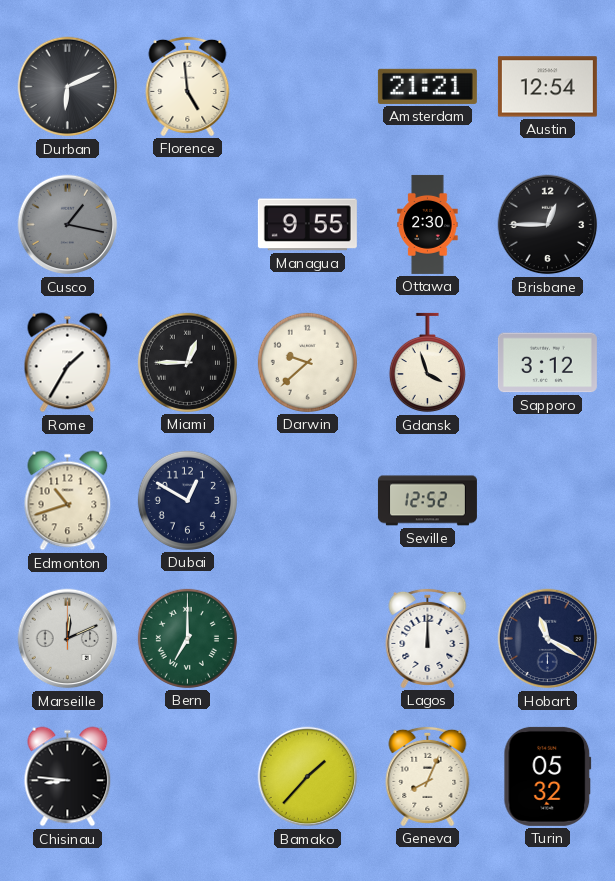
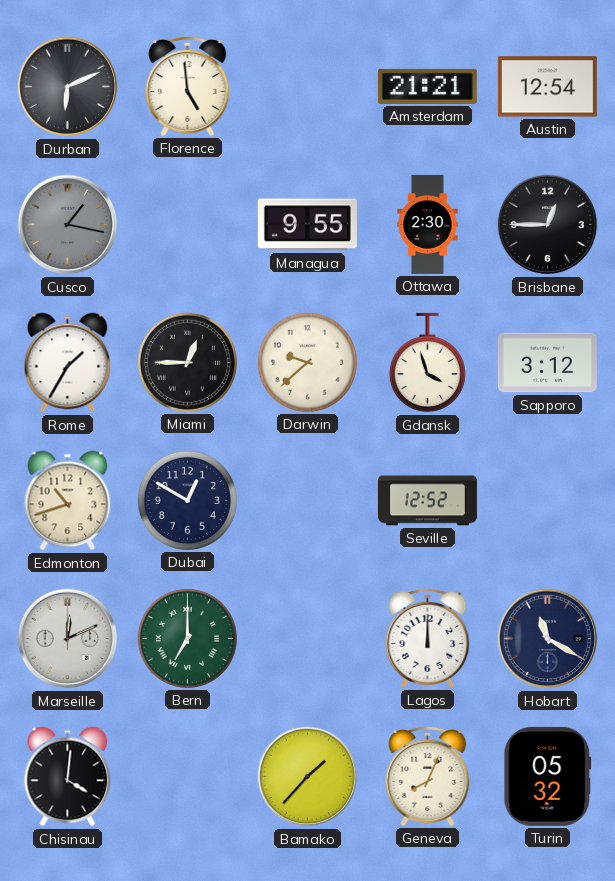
Chisinau: 8:46 -> 4:01 (68, 777)
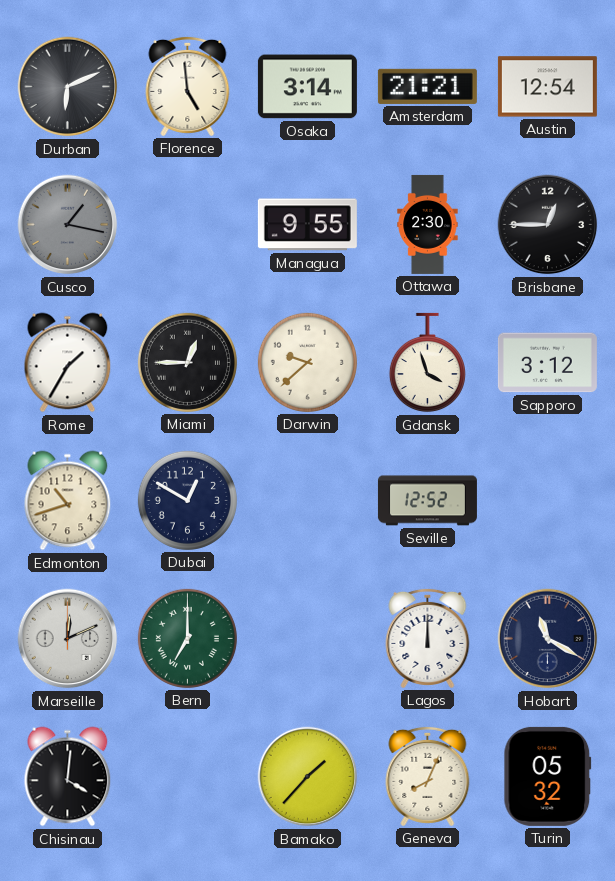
Osaka: none -> 3:14 (307, 87)
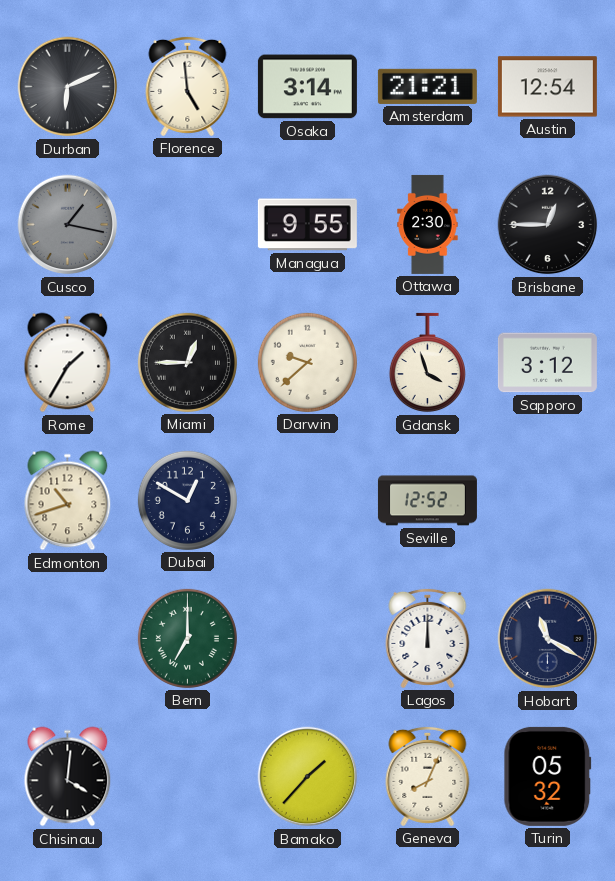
Marseille: 12:11 -> none (68, 639)
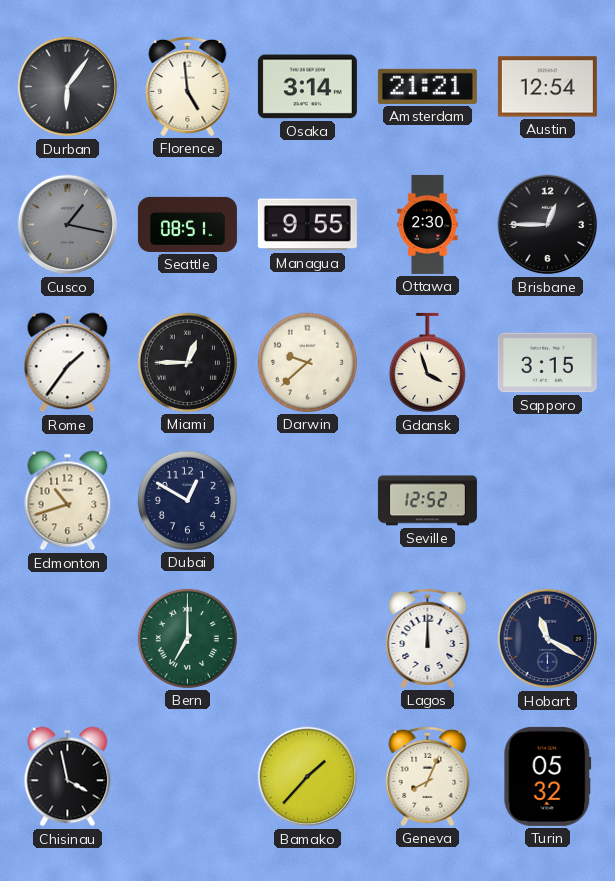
Durban: 6:11 -> 6:06 (68, 87)
Seattle: none -> 08:51 (187, 224)
Rome: 1:35 -> 1:36 (68, 363)
Sapporo: 3:12 -> 3:15 (547, 363)
Chisinau: 4:01 -> 3:58 (68, 777)
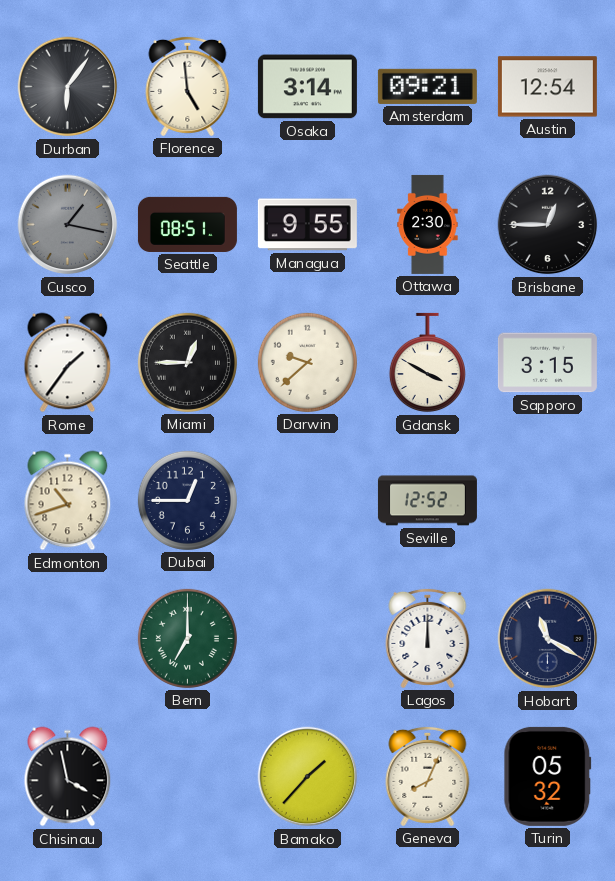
Amsterdam: 21:21 -> 09:21 (427, 86)
Gdansk: 3:57 -> 3:50 (427, 363)
Dubai: 12:50 -> 12:45 (187, 500)
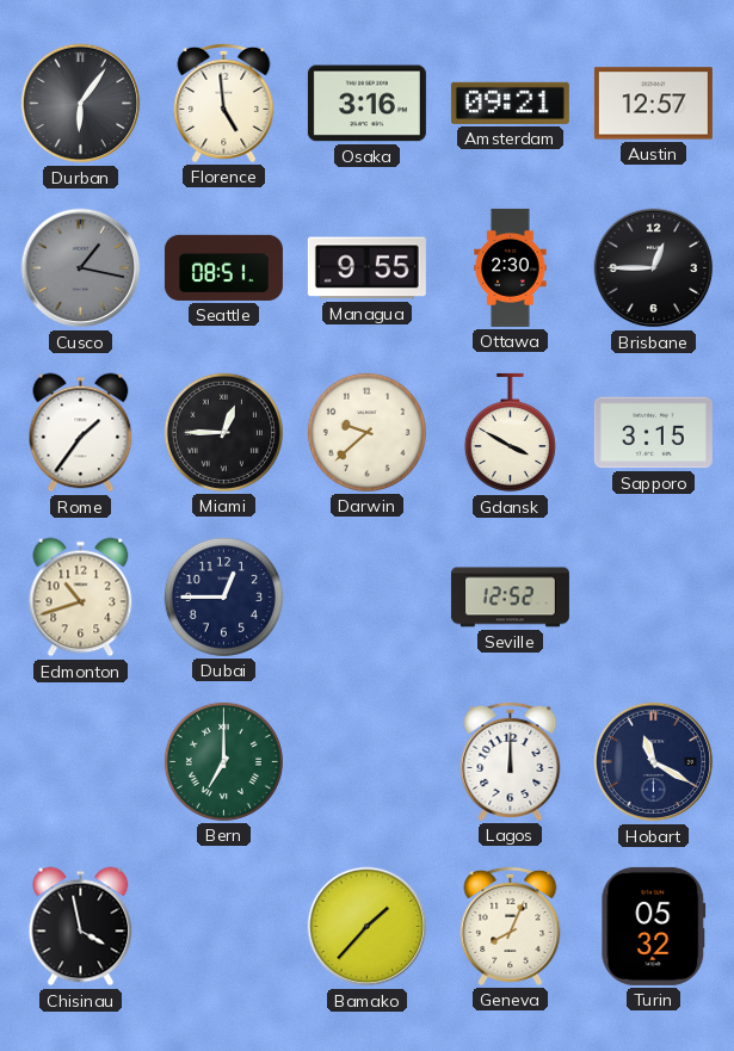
Osaka: 3:14 -> 3:16 (366, 104)
Austin: 12:54 -> 12:57 (653, 104)
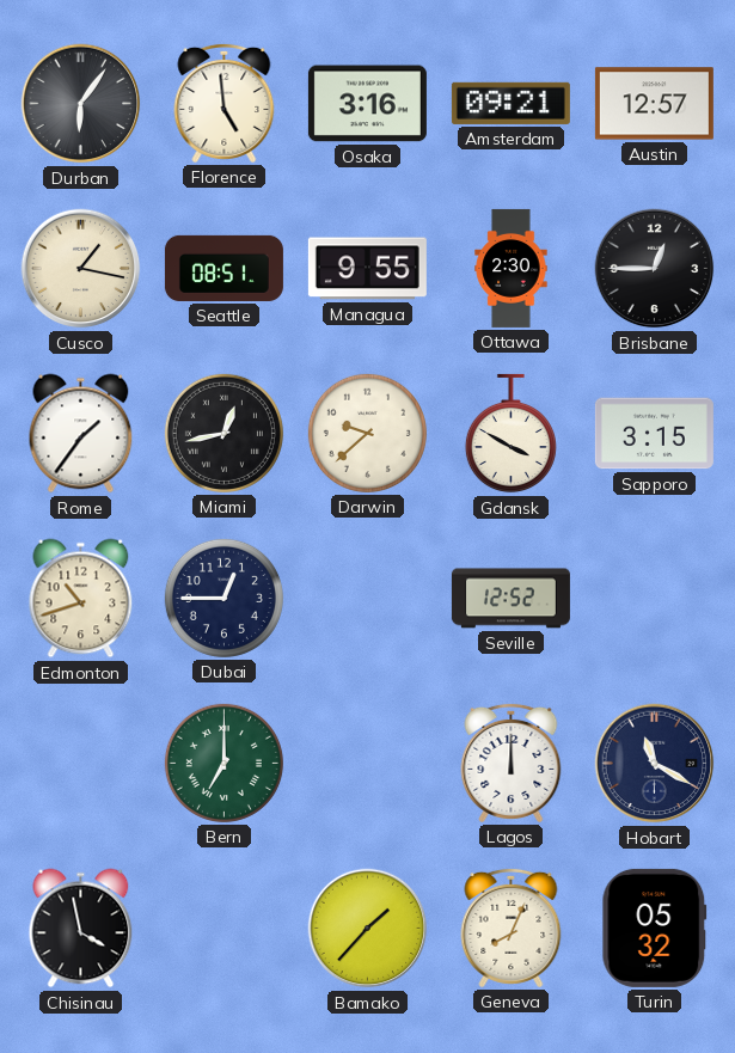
Cusco dial: grey -> cream (81, 269)
Miami: 12:45 -> 12:43 (223, 433)
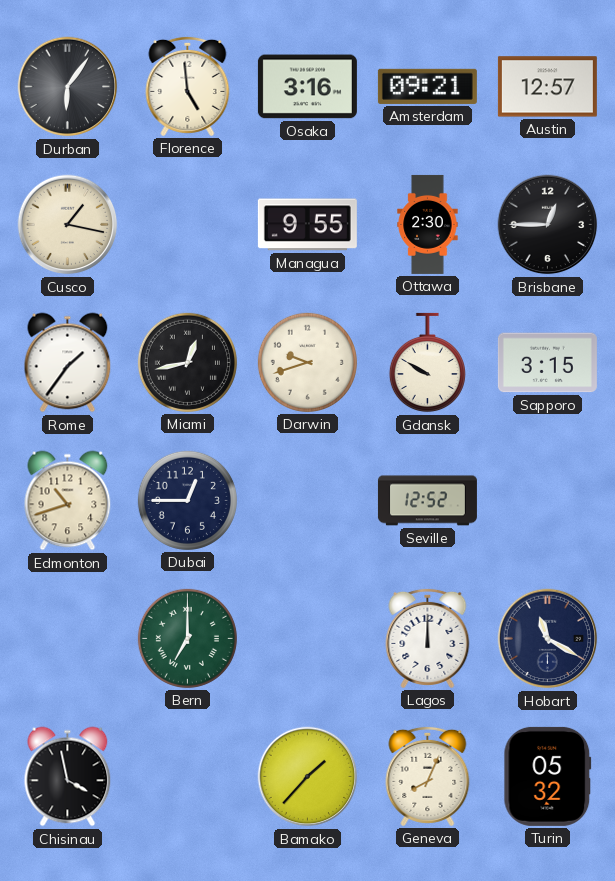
Seattle: 08:51 -> none (223, 268)
Darwin: 9:38 -> 9:42 (307, 362)
Gdansk: 3:50 -> 9:50 (427, 363)
